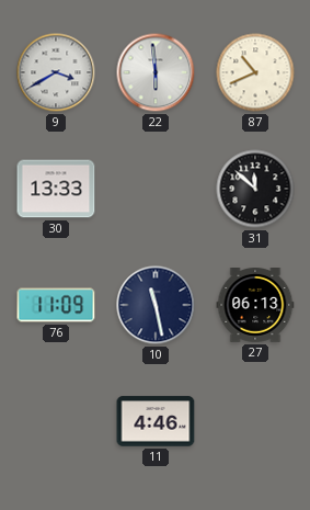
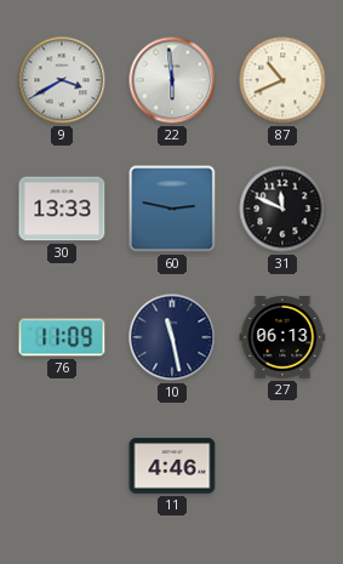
60: none -> 2:47 (172, 209)
31: 11:52 -> 11:49 (282, 209)
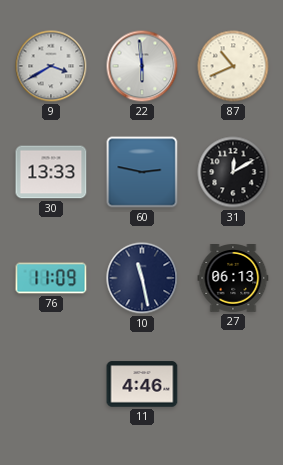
31: 11:49 -> 12:10 (233, 172)
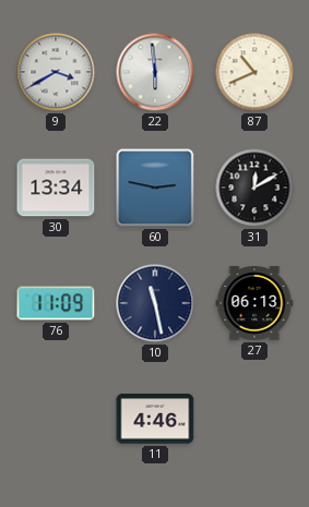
30: 13:33 -> 13:34 (56, 188)
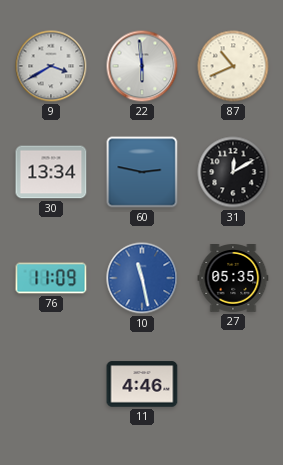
10 dial: navy -> blue (142, 278)
27: 06:13 -> 05:35 (233, 279)
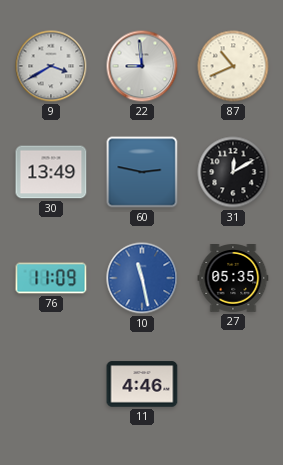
22: 5:59 -> 8:59 (142, 66)
30: 13:34 -> 13:49 (51, 172)
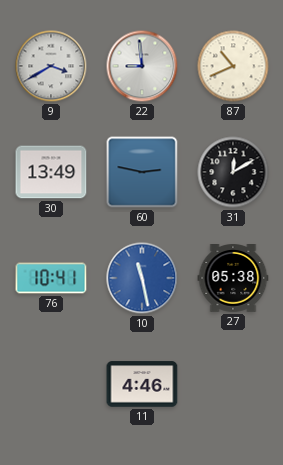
76: 11:09 -> 10:41 (51, 278)
27: 05:35 -> 05:38 (233, 279)
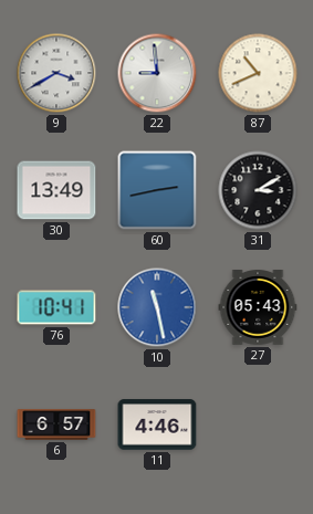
60: 2:47 -> 2:43 (157, 190)
31: 12:10 -> 3:10 (258, 190)
27: 05:38 -> 05:43 (258, 308)
6: none -> 6:57 (56, 424)
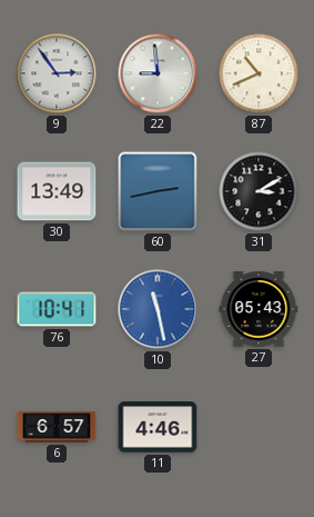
9: 3:40 -> 2:54 (57, 73)
